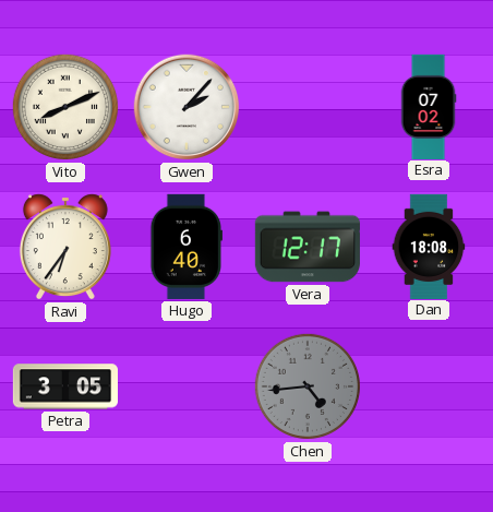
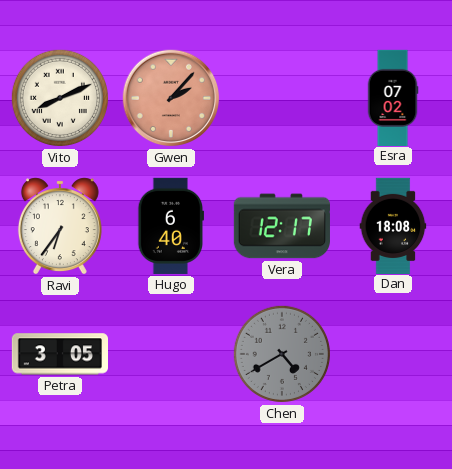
Gwen dial: white -> salmon (171, 98)
Chen: 4:44 -> 4:40 (282, 354)
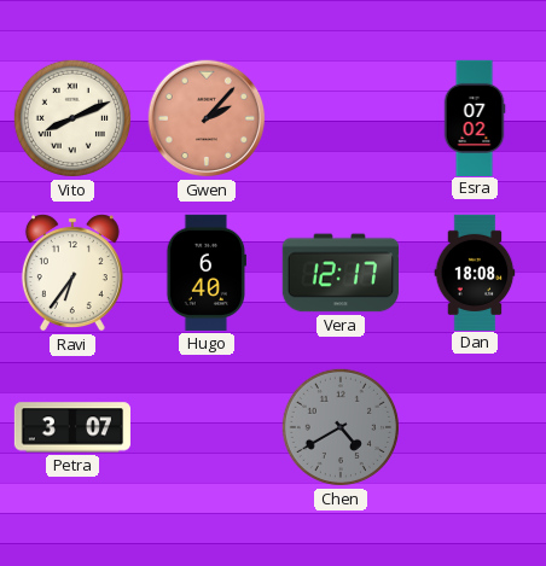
Petra: 3:05 -> 3:07 (71, 427)
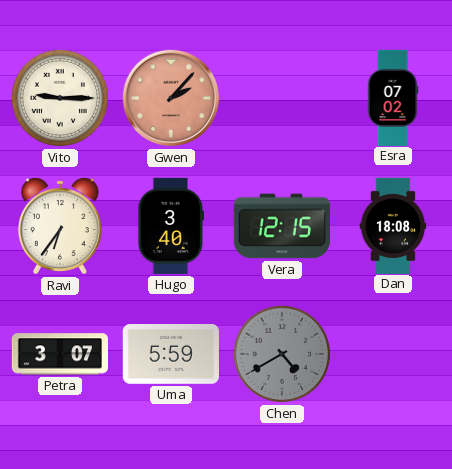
Vito: 8:11 -> 9:15 (60, 98)
Hugo: 6:40 -> 3:40 (171, 226)
Vera: 12:17 -> 12:15 (282, 226)
Uma: none -> 5:59 (171, 355)
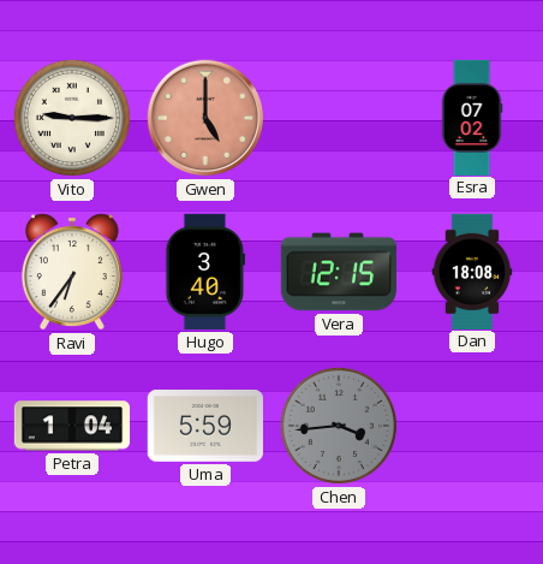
Gwen: 2:07 -> 5:00 (205, 118)
Petra: 3:07 -> 1:04 (71, 426)
Chen: 4:40 -> 3:44 (339, 426)
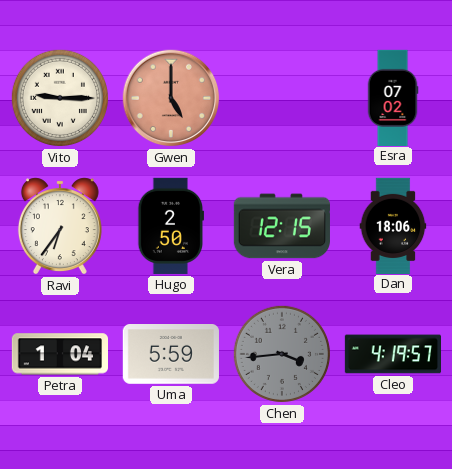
Hugo: 3:40 -> 2:50 (171, 226)
Dan: 18:08 -> 18:06 (393, 225)
Cleo: none -> 4:19 (392, 354)
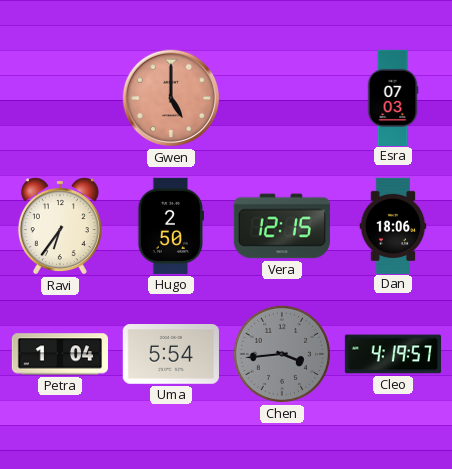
Vito: 9:15 -> none (60, 98)
Esra: 07:02 -> 07:03 (393, 97)
Uma: 5:59 -> 5:54 (171, 355)
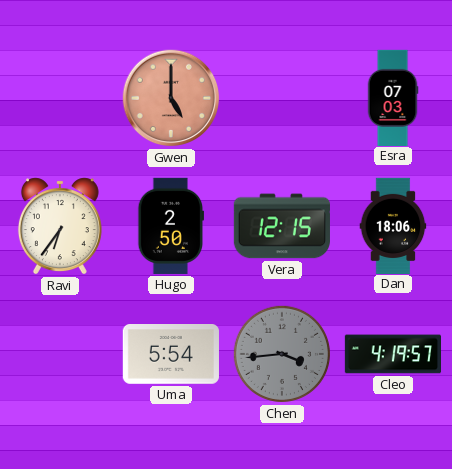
Petra: 1:04 -> none (59, 354)
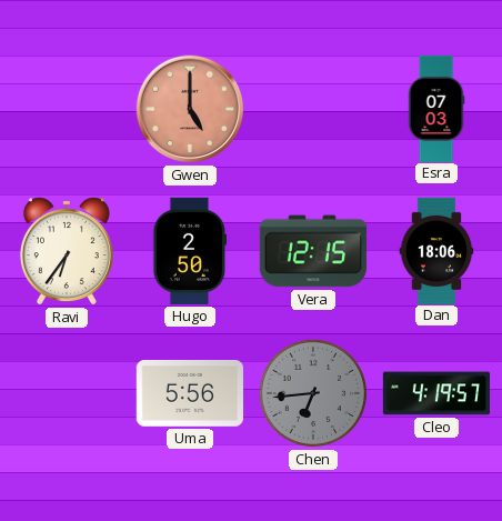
Uma: 5:54 -> 5:56 (190, 394)
Chen: 3:44 -> 6:44 (313, 393)
